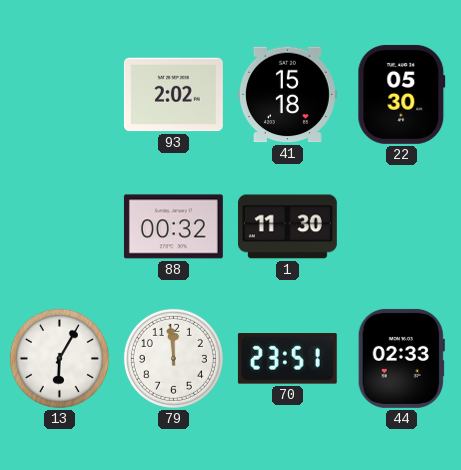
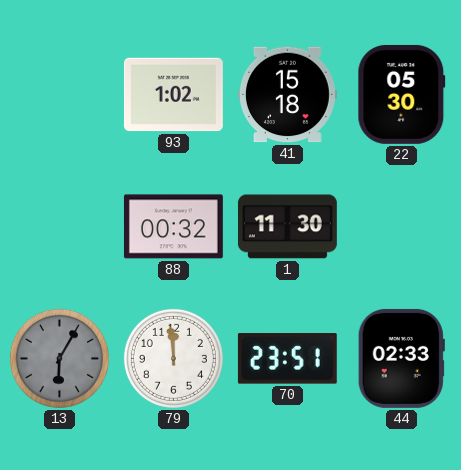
93: 2:02 -> 1:02 (173, 95)
13 dial: white -> grey (59, 358)
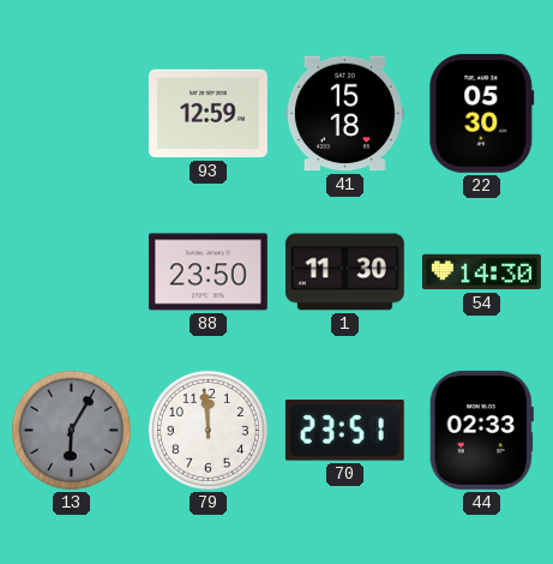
93: 1:02 -> 12:59 (208, 114)
88: 00:32 -> 23:50 (208, 272)
54: none -> 14:30 (481, 272)
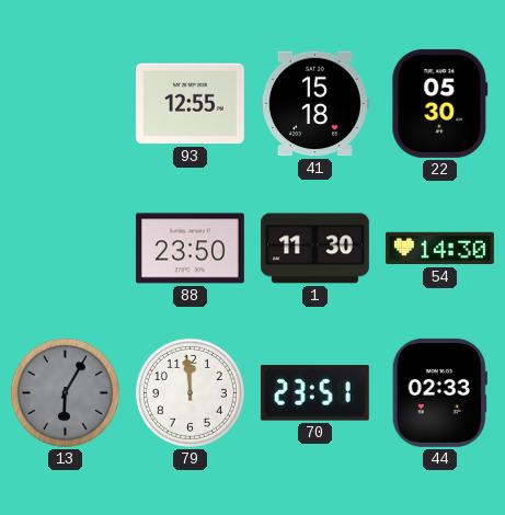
93: 12:59 -> 12:55 (190, 104)
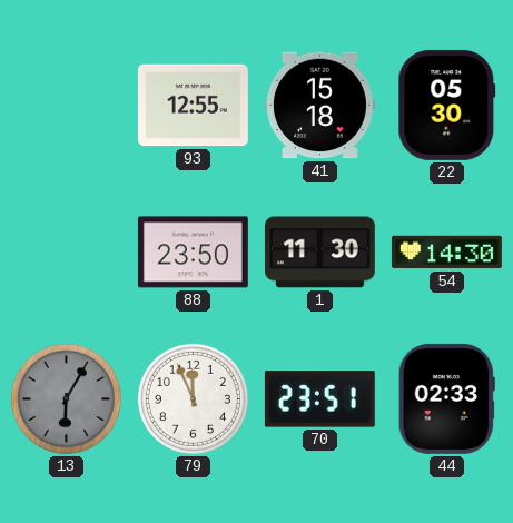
79: 11:59 -> 11:56 (193, 398)
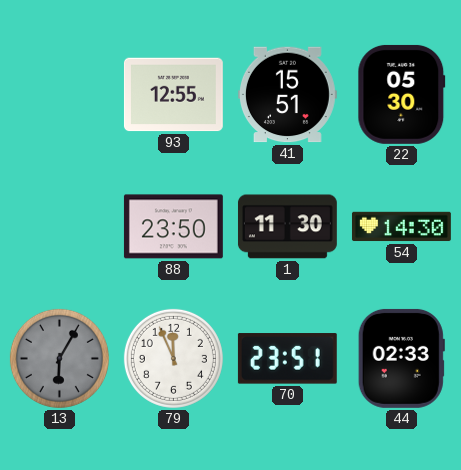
41: 15:18 -> 15:51 (287, 95)
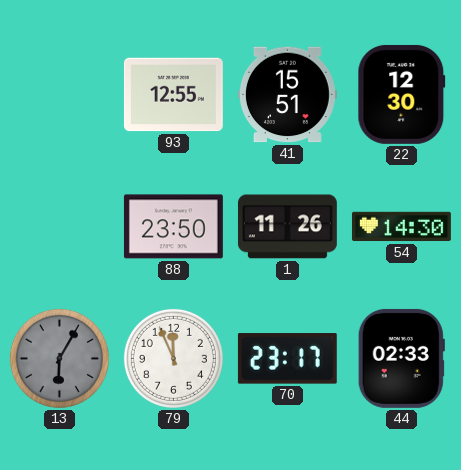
22: 05:30 -> 12:30 (402, 94)
1: 11:30 -> 11:26 (287, 227)
70: 23:51 -> 23:17 (287, 359)
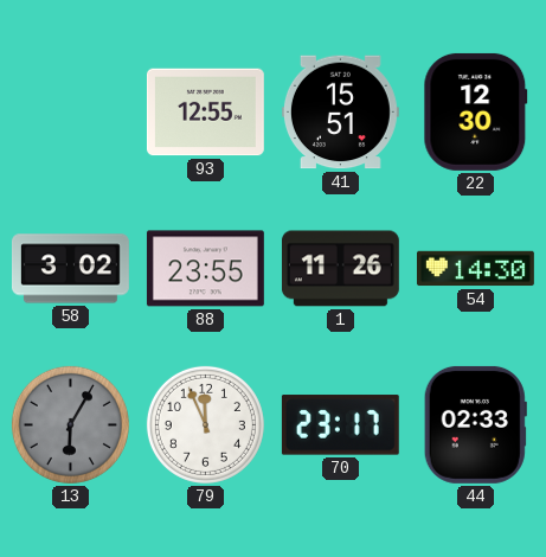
58: none -> 3:02 (70, 269)
88: 23:50 -> 23:55 (205, 269)
